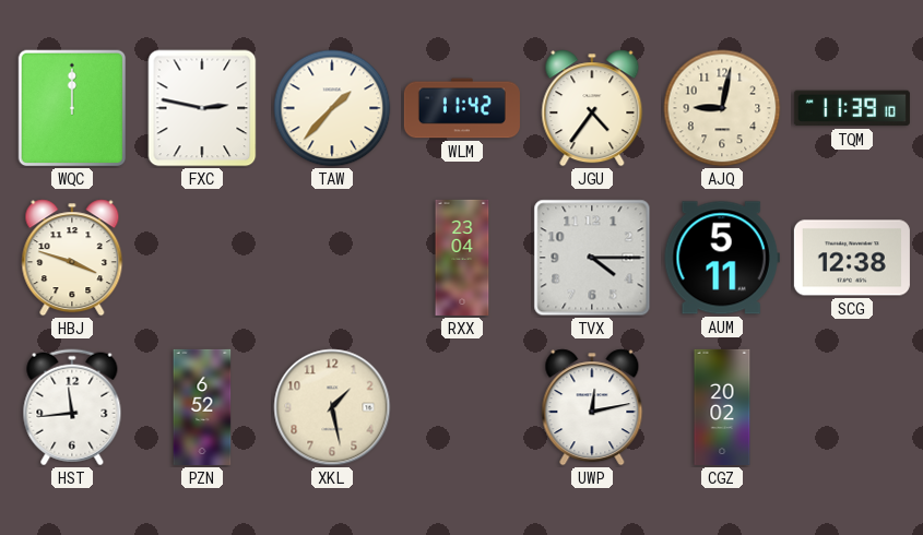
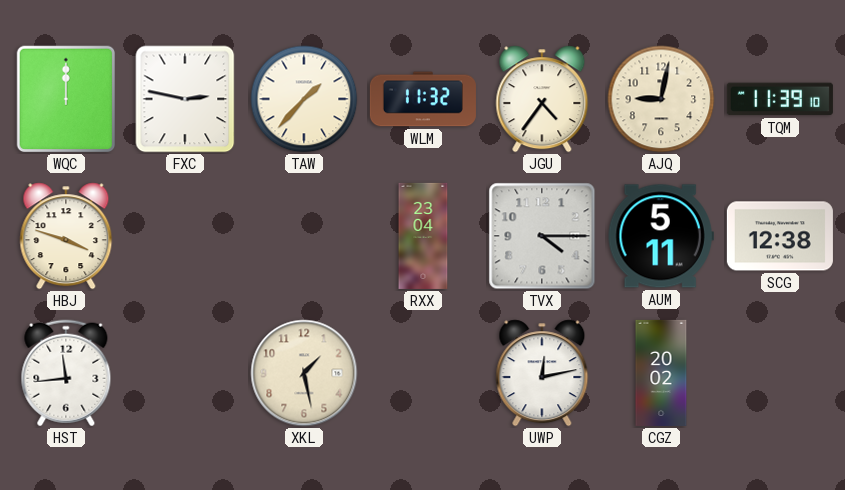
WLM: 11:42 -> 11:32 (423, 99)
PZN: 6:52 -> none (202, 407)
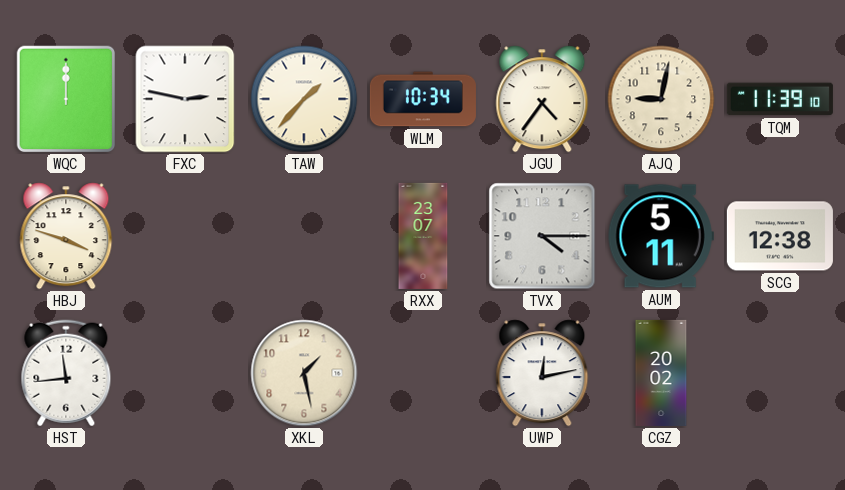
WLM: 11:32 -> 10:34 (423, 99)
RXX: 23:04 -> 23:07 (423, 236)
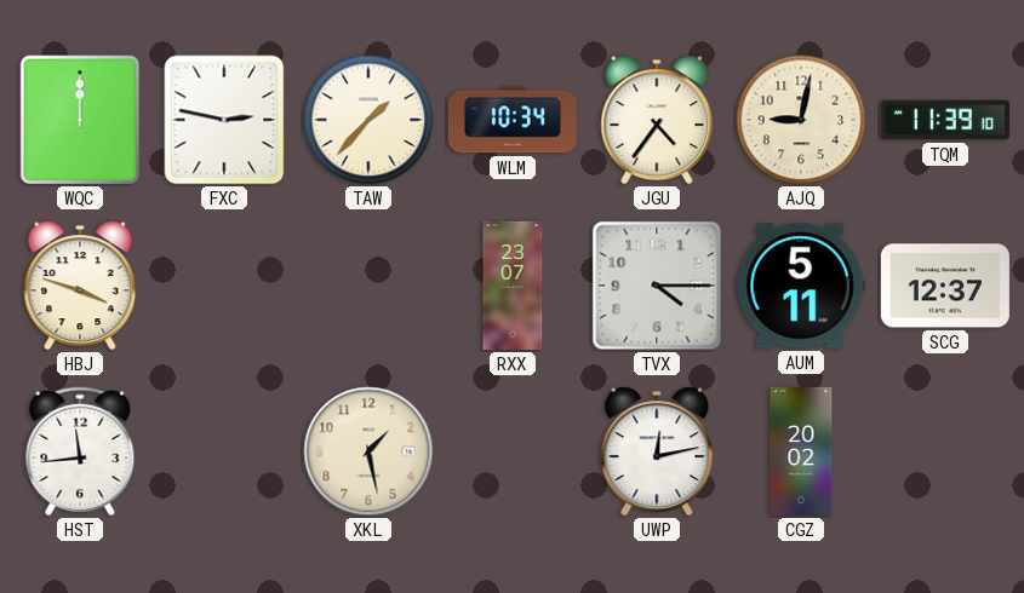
SCG: 12:38 -> 12:37 (945, 286)
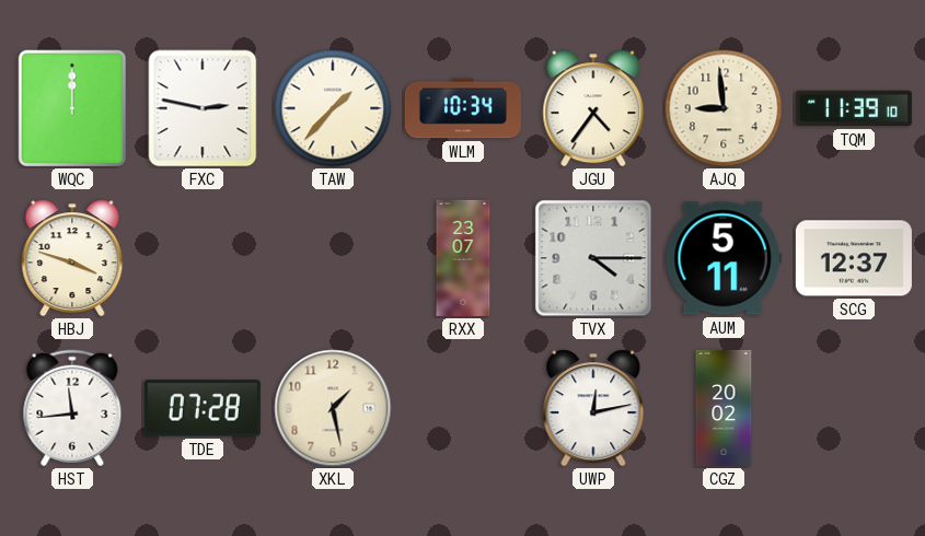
AJQ: 9:02 -> 8:59 (724, 108)
TDE: none -> 07:28 (203, 408)
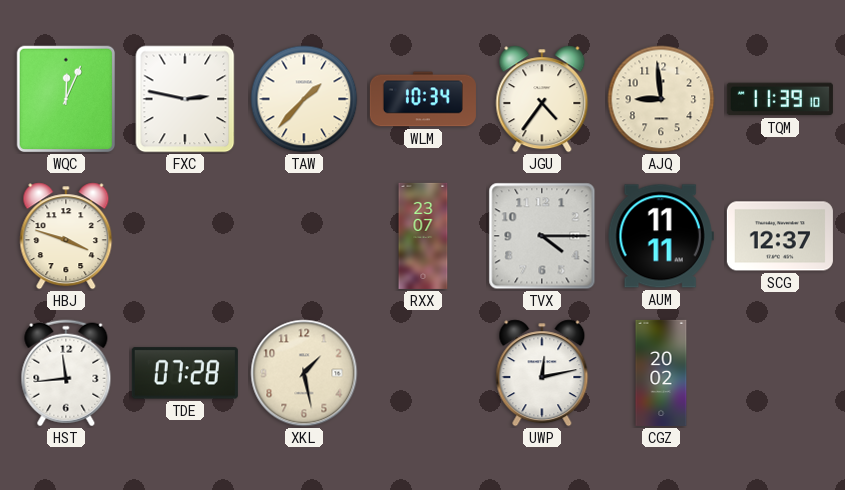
WQC: 12:00 -> 12:04 (66, 99)
AUM: 5:11 -> 11:11 (661, 236)
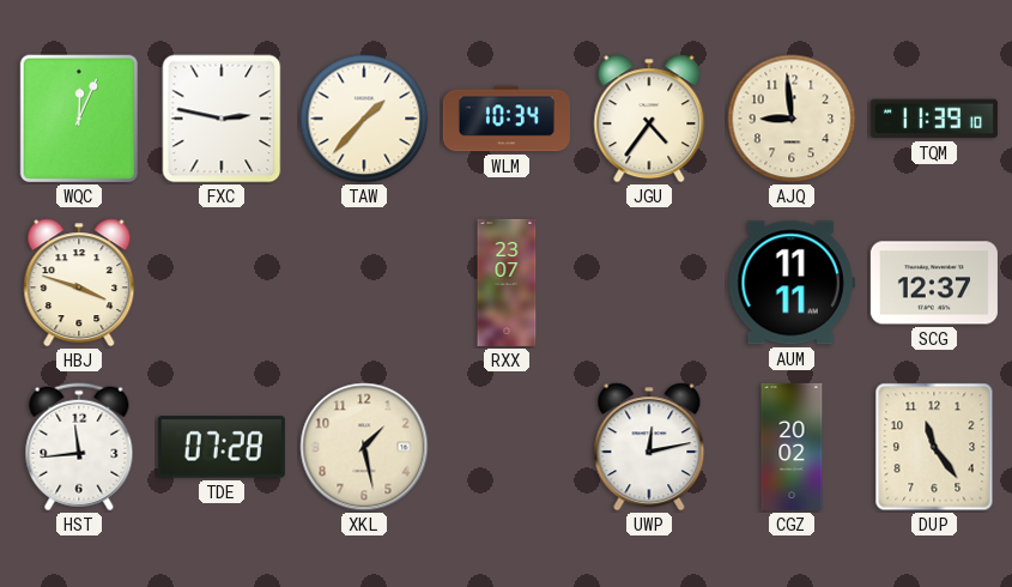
TVX: 4:15 -> none (542, 236)
DUP: none -> 11:24 (934, 447)
